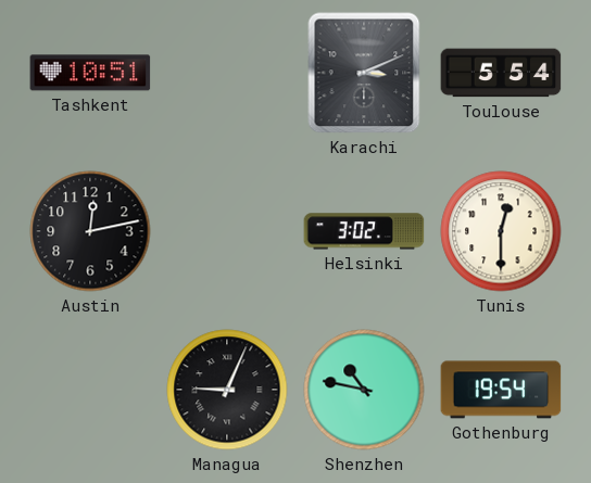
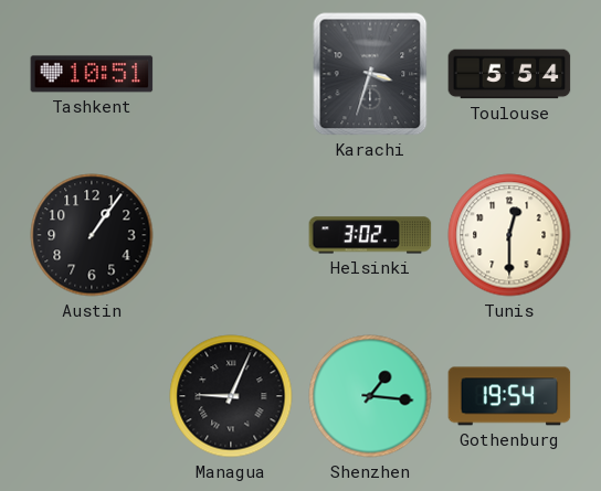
Karachi: 3:11 -> 3:33 (370, 74)
Austin: 12:13 -> 1:06 (92, 235)
Shenzhen: 10:47 -> 1:16 (370, 396)
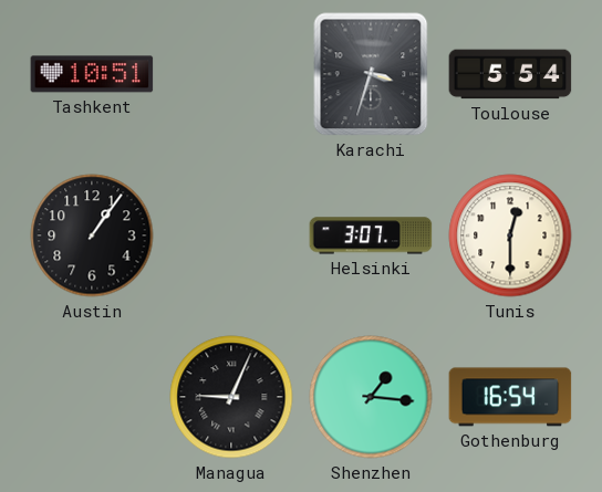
Helsinki: 3:02 -> 3:07 (371, 235)
Gothenburg: 19:54 -> 16:54 (510, 397)
